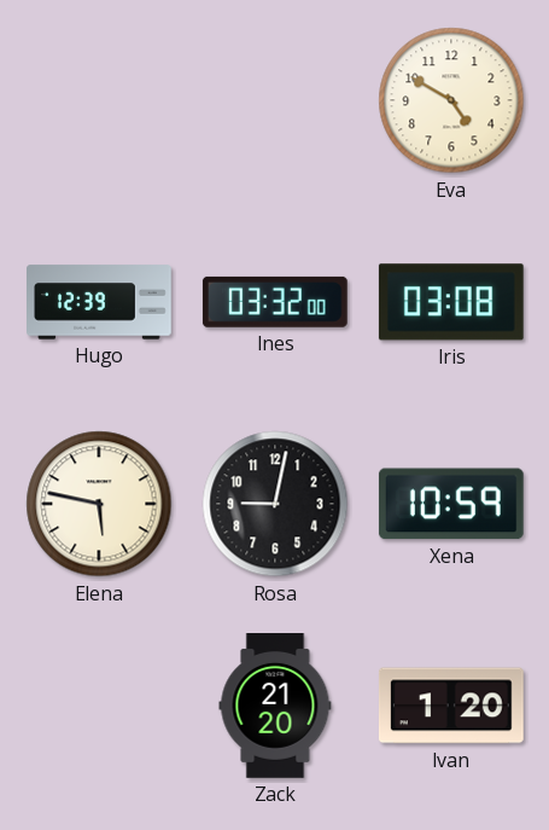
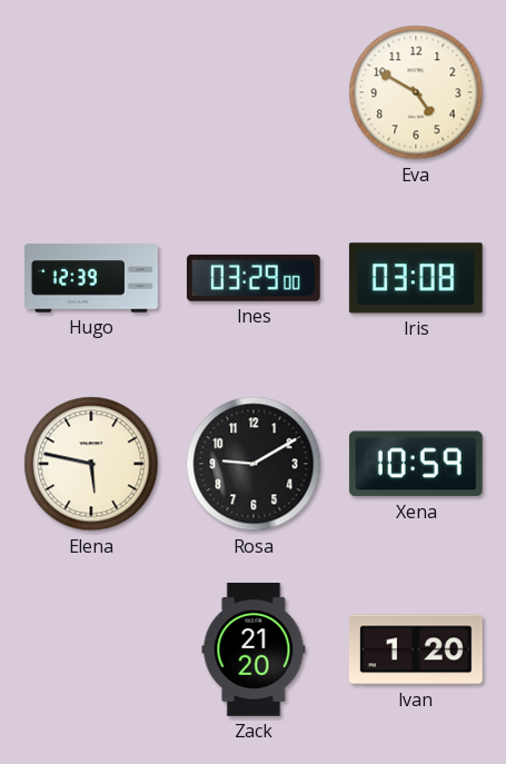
Ines: 03:32 -> 03:29 (254, 278)
Rosa: 9:02 -> 9:10 (254, 464)
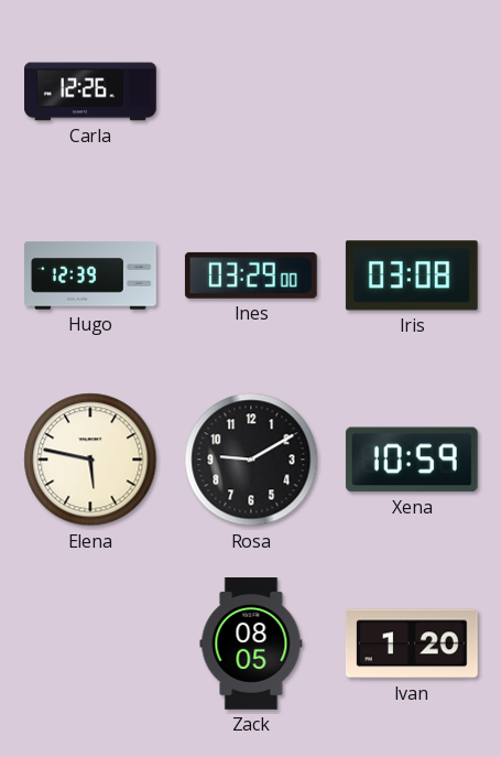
Carla: none -> 12:26 (90, 91)
Eva: 4:50 -> none (416, 92)
Zack: 21:20 -> 08:05 (251, 645)
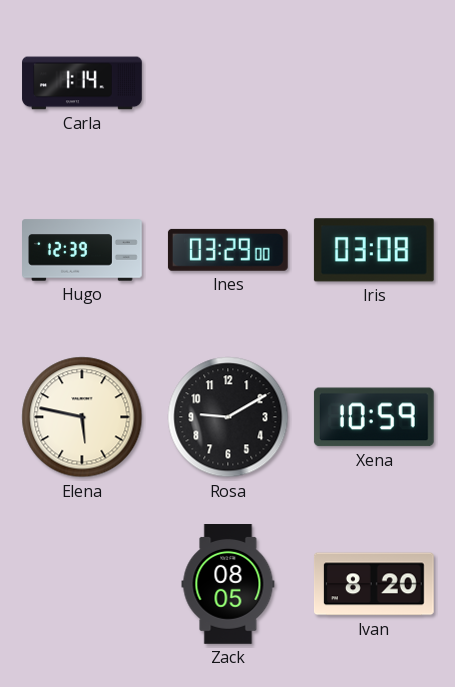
Carla: 12:26 -> 1:14 (82, 83)
Ivan: 1:20 -> 8:20 (374, 584)
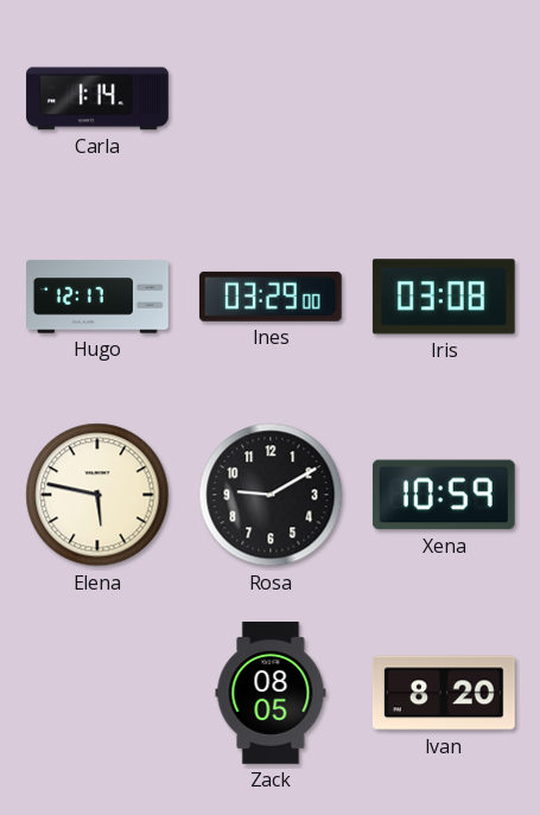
Hugo: 12:39 -> 12:17 (99, 297)
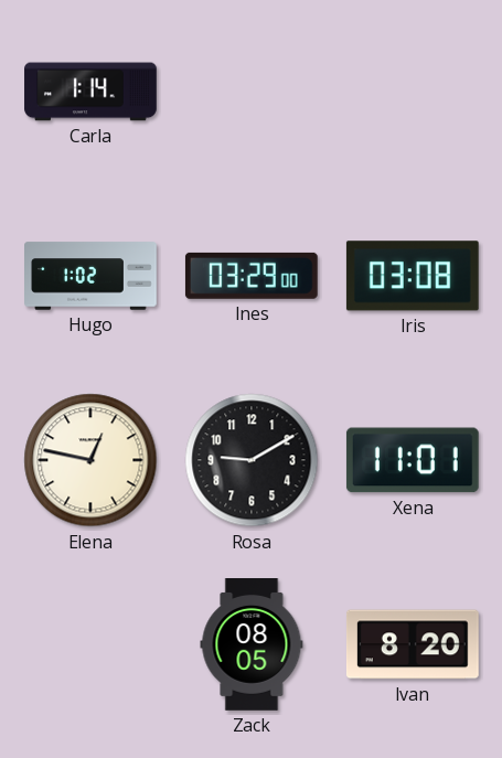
Hugo: 12:17 -> 1:02 (92, 276)
Elena: 5:47 -> 12:47 (90, 460)
Xena: 10:59 -> 11:01 (413, 460)
